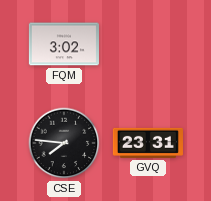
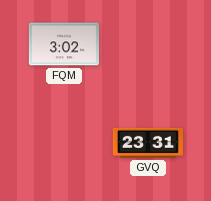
CSE: 7:46 -> none (64, 143)
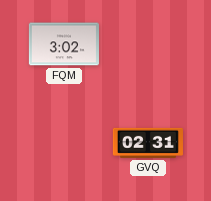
GVQ: 23:31 -> 02:31 (148, 143)
